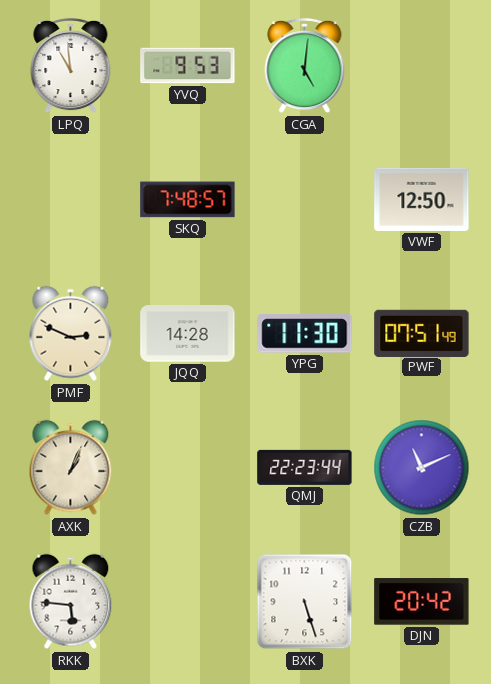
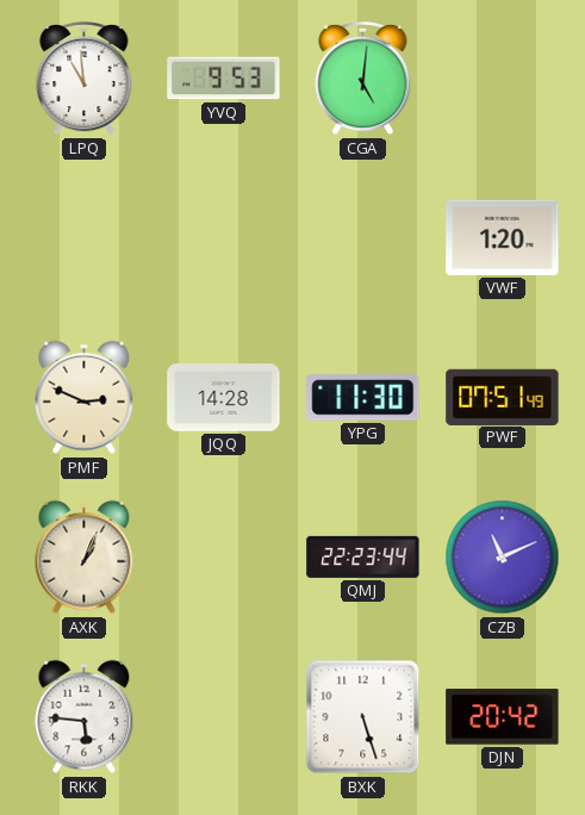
SKQ: 7:48 -> none (188, 200)
VWF: 12:50 -> 1:20 (503, 237)
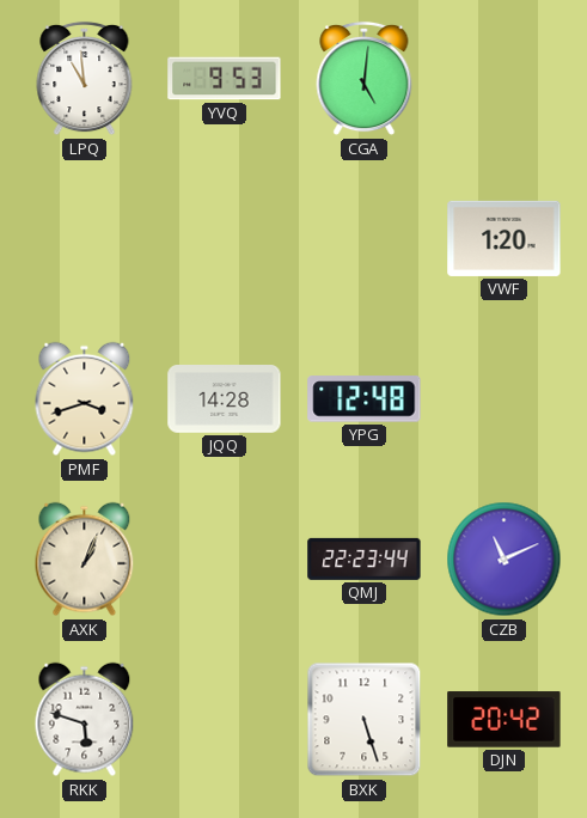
PMF: 2:49 -> 3:42 (85, 399)
YPG: 11:30 -> 12:48 (365, 399)
PWF: 07:51 -> none (503, 397)
RKK: 5:46 -> 5:48 (85, 720)
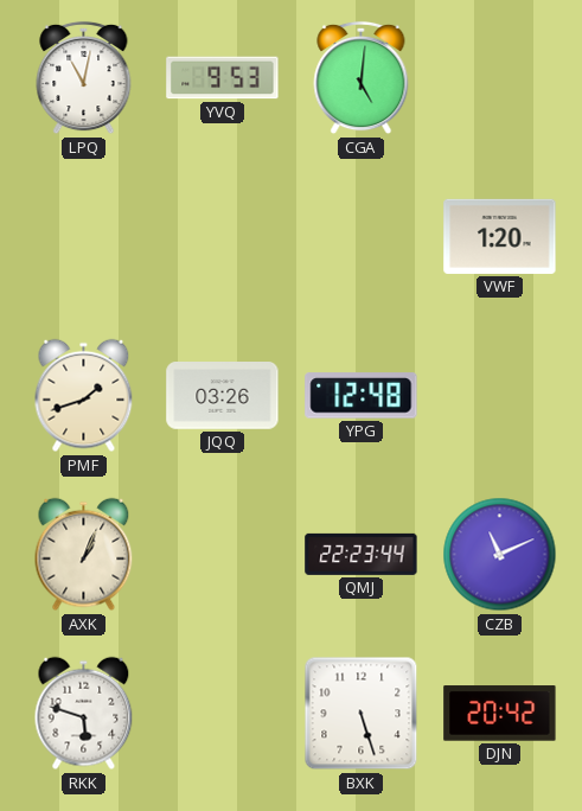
LPQ: 10:59 -> 11:02 (84, 78)
PMF: 3:42 -> 1:42 (84, 396)
JQQ: 14:28 -> 03:26 (223, 396)
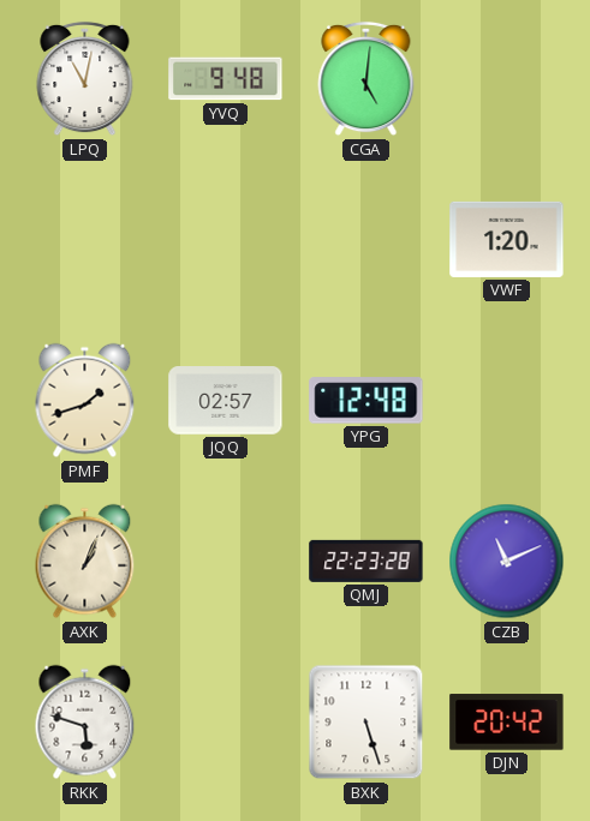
YVQ: 9:53 -> 9:48 (226, 79)
JQQ: 03:26 -> 02:57 (226, 401)
QMJ: 22:23:44 -> 22:23:28 (366, 561)
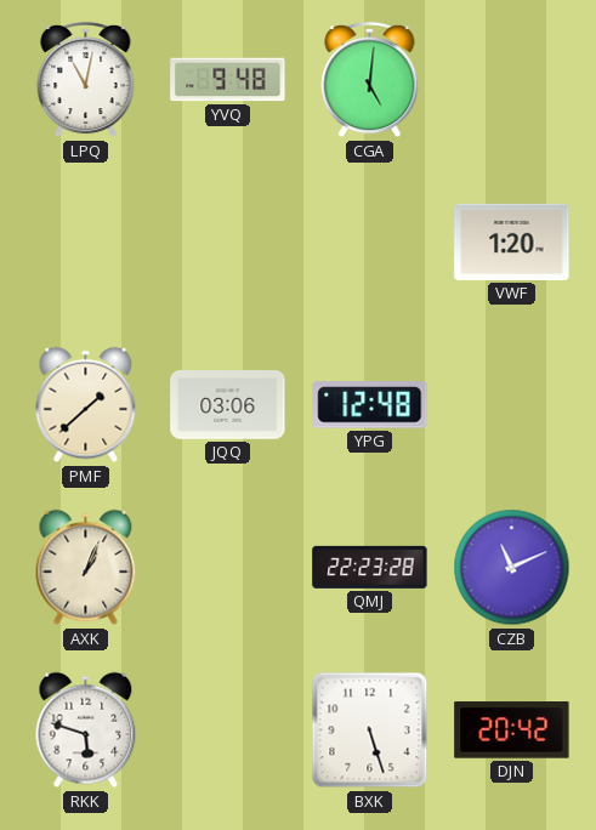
PMF: 1:42 -> 1:38 (86, 405)
JQQ: 02:57 -> 03:06 (228, 405)
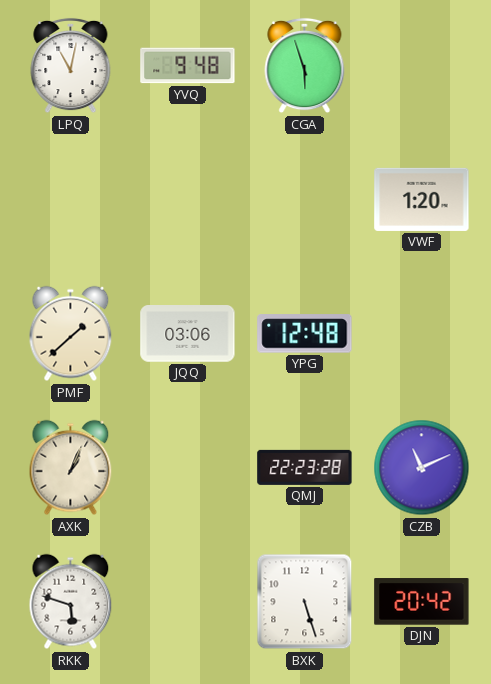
CGA: 5:01 -> 5:57 (305, 66)
